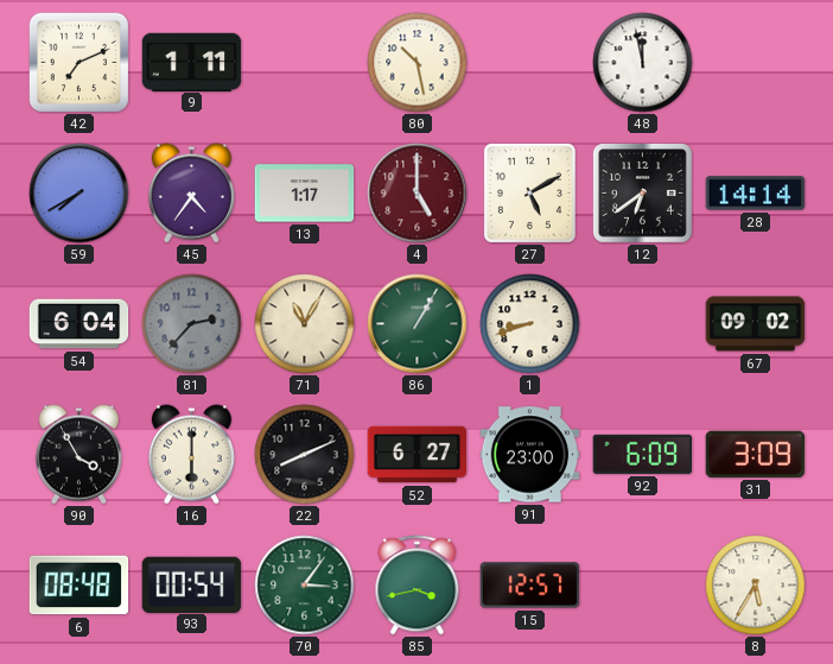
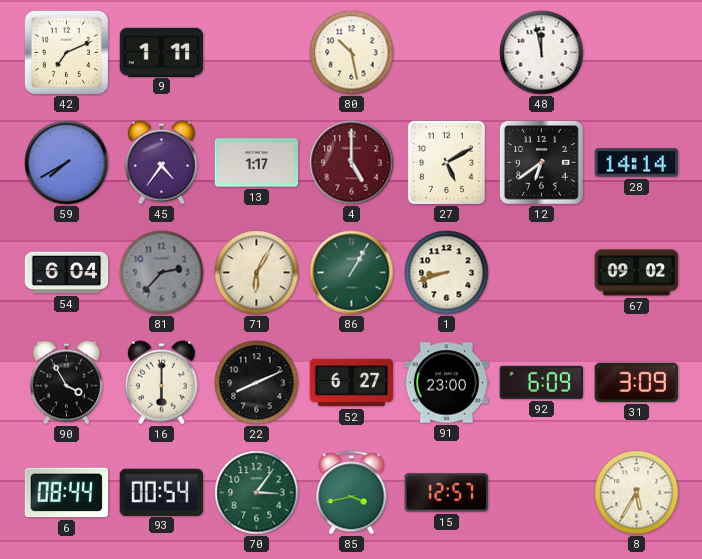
71: 11:05 -> 6:05 (257, 273)
6: 08:48 -> 08:44 (67, 493)
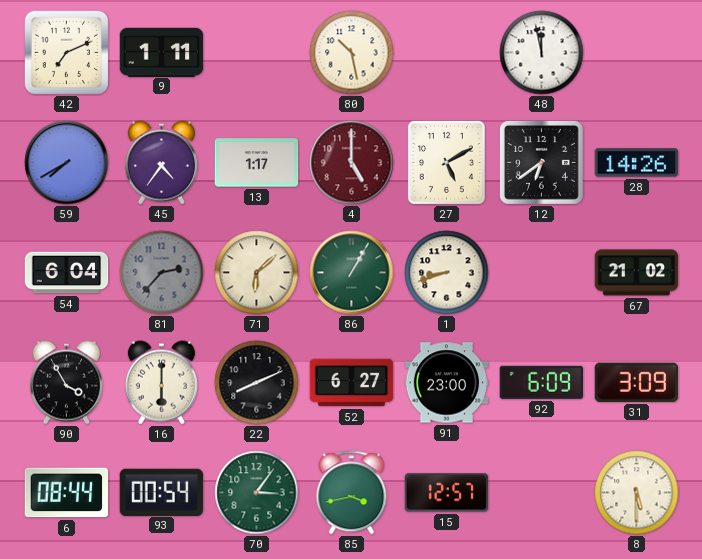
28: 14:14 -> 14:26 (637, 163)
71: 6:05 -> 6:08 (257, 273)
67: 09:02 -> 21:02 (637, 273)
8: 5:35 -> 5:30 (637, 493)
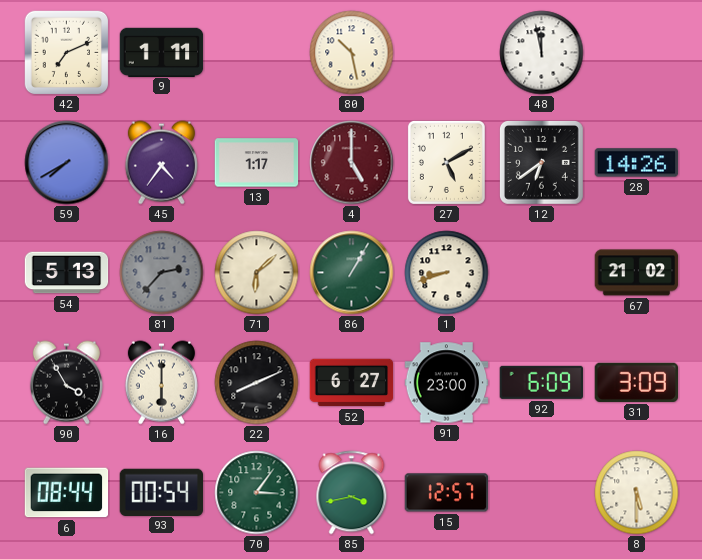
54: 6:04 -> 5:13 (67, 273)
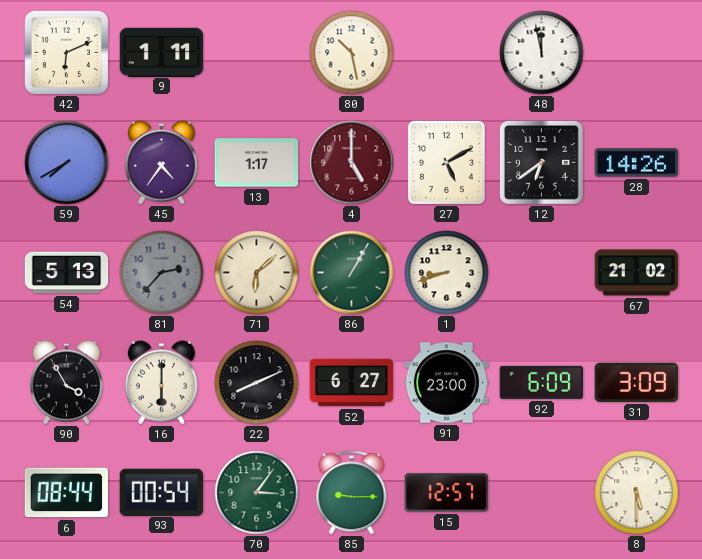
42: 7:11 -> 6:11 (66, 52)
85: 3:43 -> 9:15 (352, 493)
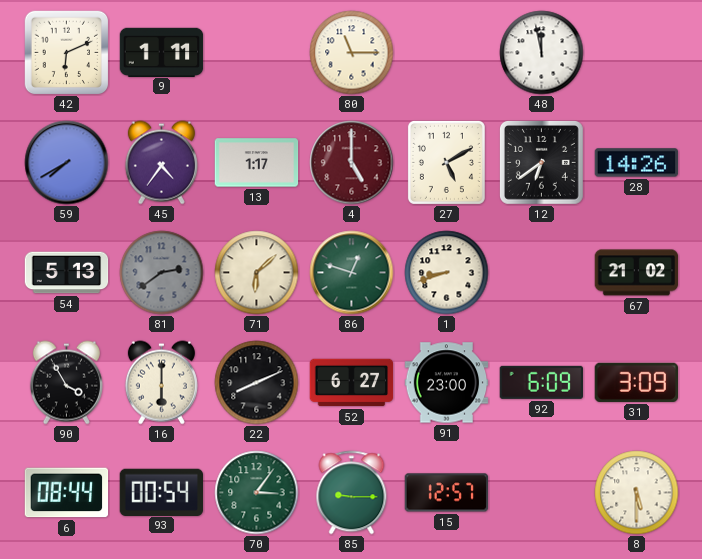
80: 10:28 -> 11:15 (352, 53)
81: 2:37 -> 2:39 (162, 273)
86: 1:05 -> 12:48 (352, 273)
